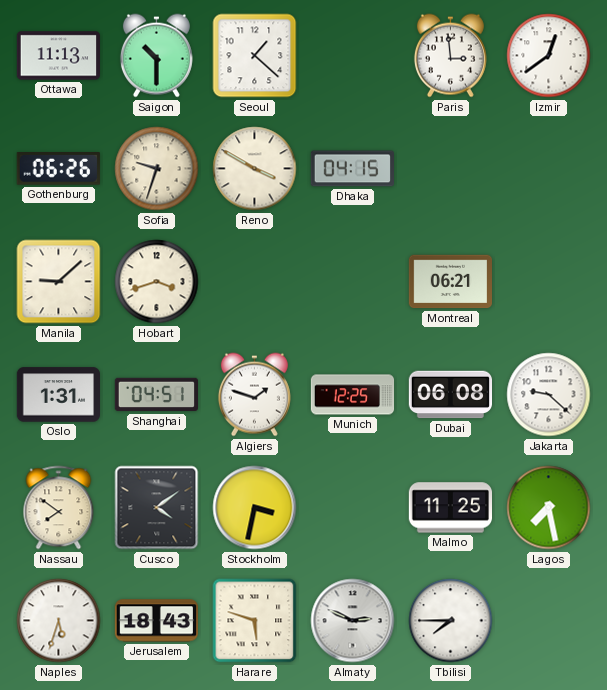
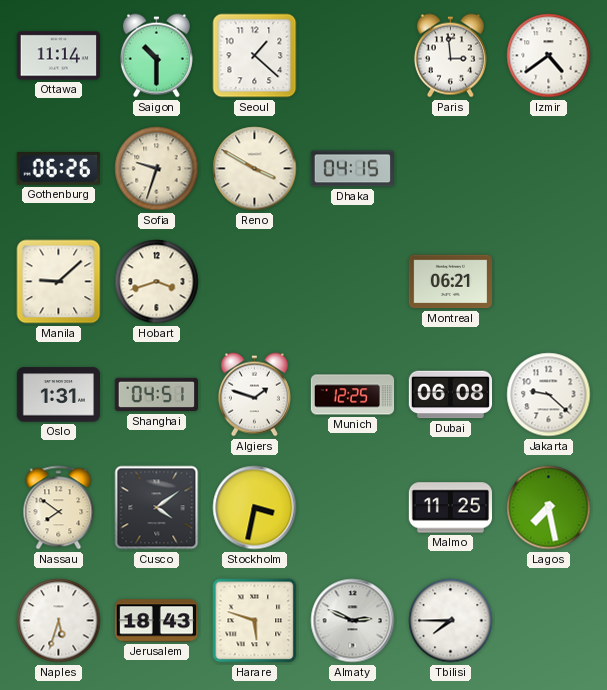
Ottawa: 11:13 -> 11:14 (58, 56)
Izmir: 12:39 -> 4:39 (549, 56)
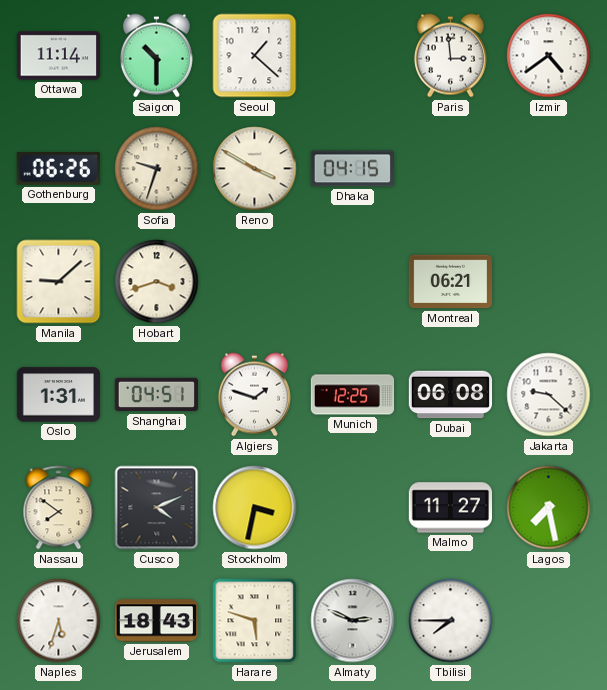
Cusco: 4:09 -> 4:11 (157, 508)
Malmo: 11:25 -> 11:27 (450, 508)
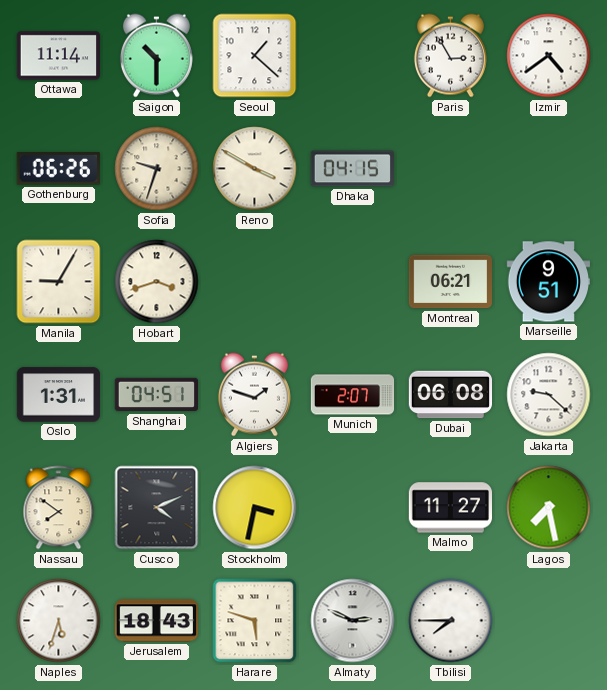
Paris: 2:59 -> 2:55 (450, 56)
Manila: 9:08 -> 9:05 (59, 282)
Marseille: none -> 9:51 (548, 282)
Munich: 12:25 -> 2:07 (353, 395)
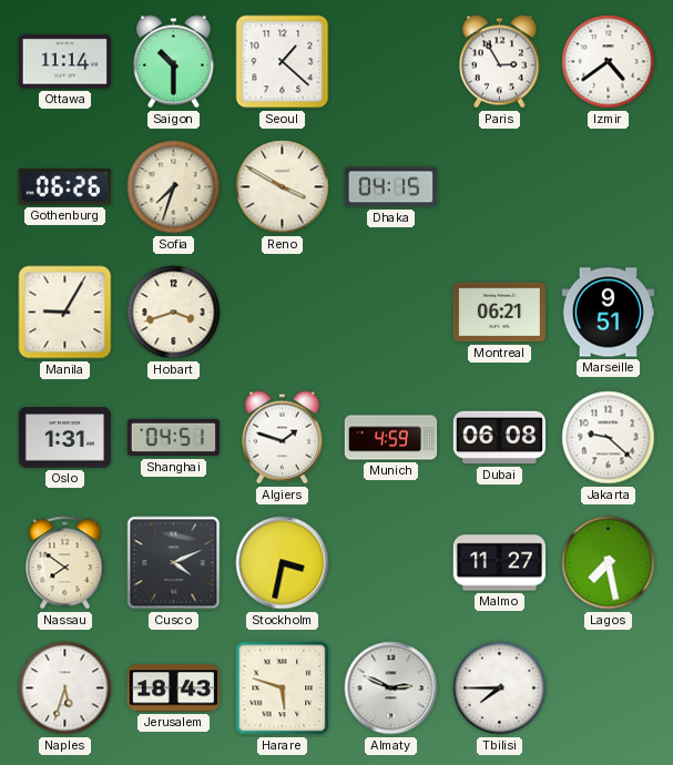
Sofia: 9:33 -> 7:33 (174, 187)
Munich: 2:07 -> 4:59 (391, 438)
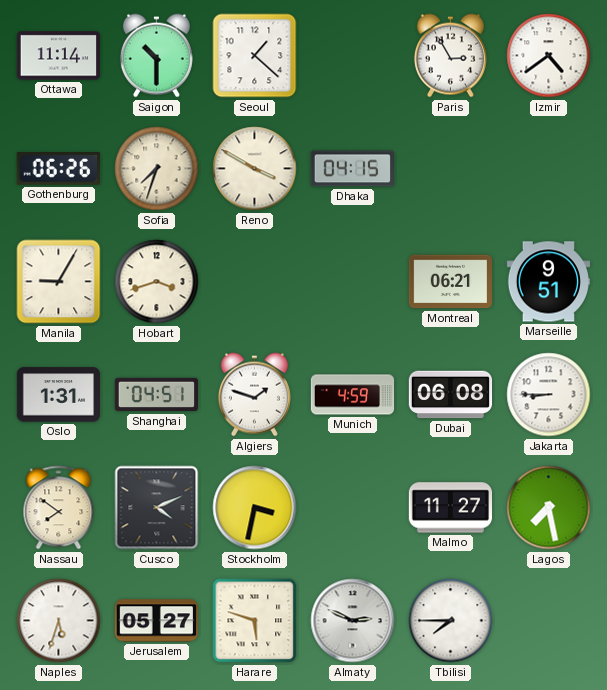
Jakarta: 9:22 -> 8:45 (549, 395)
Jerusalem: 18:43 -> 05:27 (156, 621)
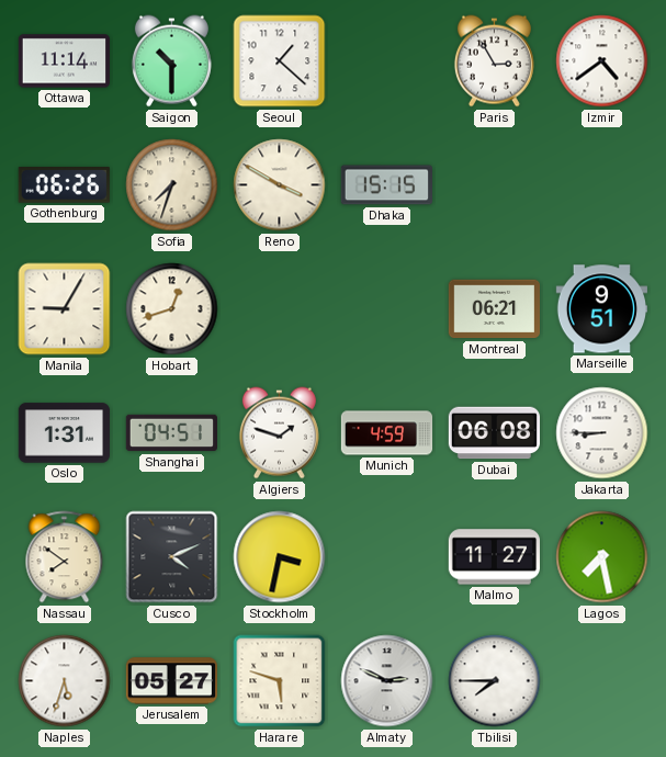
Dhaka: 04:15 -> 15:15 (386, 185)
Hobart: 3:42 -> 12:42 (172, 309)
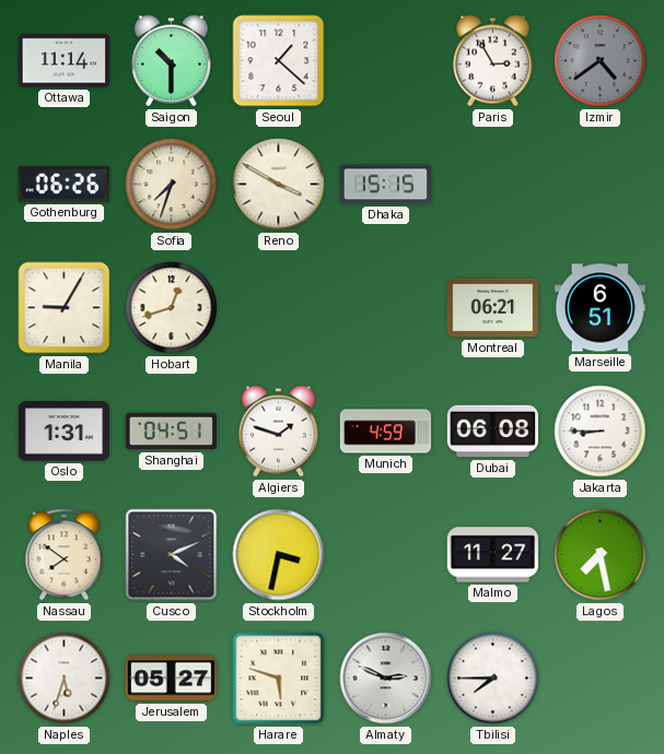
Izmir dial: white -> grey (601, 61)
Marseille: 9:51 -> 6:51 (599, 308)
